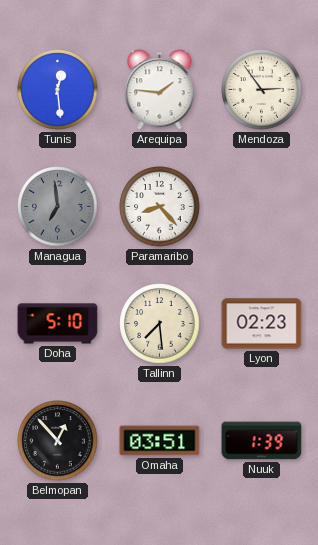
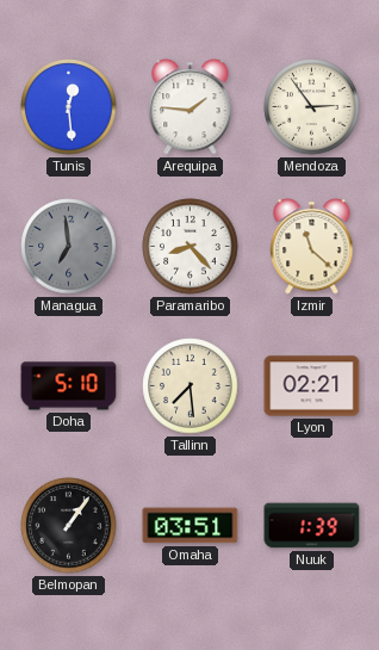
Izmir: none -> 11:22 (312, 247)
Lyon: 02:23 -> 02:21 (312, 386)
Belmopan: 12:53 -> 1:06 (69, 526)
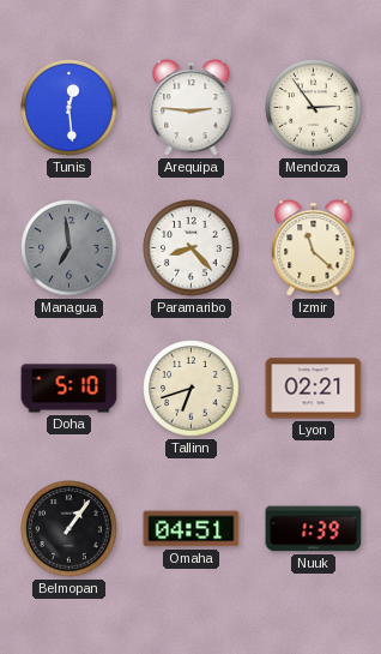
Arequipa: 1:46 -> 2:46 (192, 108)
Tallinn: 7:29 -> 6:42 (192, 389)
Omaha: 03:51 -> 04:51 (192, 529)
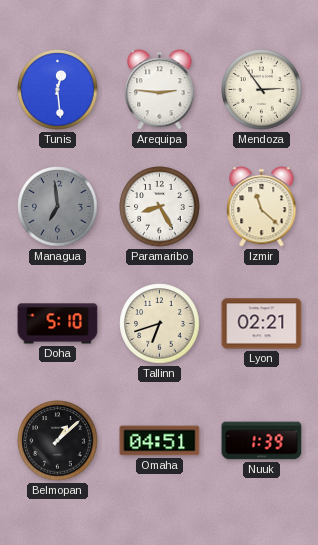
Paramaribo: 8:23 -> 8:25 (160, 207)
Belmopan: 1:06 -> 1:08 (58, 441)
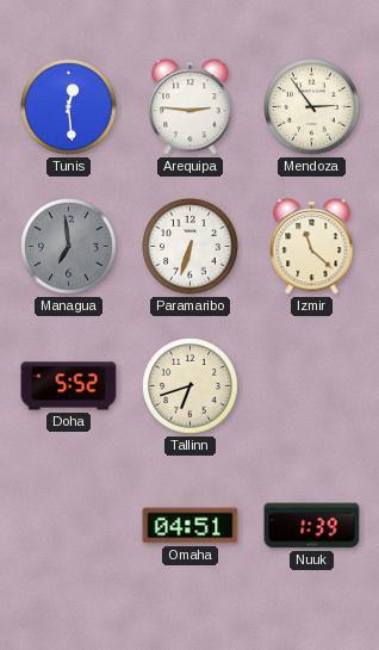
Paramaribo: 8:25 -> 6:33 (191, 247)
Doha: 5:10 -> 5:52 (69, 386)
Lyon: 02:21 -> none (262, 324)
Belmopan: 1:08 -> none (58, 441)
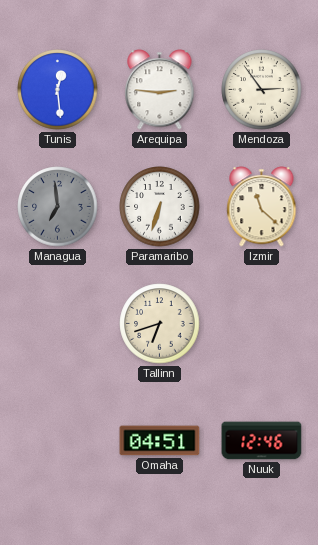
Doha: 5:52 -> none (69, 386)
Nuuk: 1:39 -> 12:46 (262, 441)
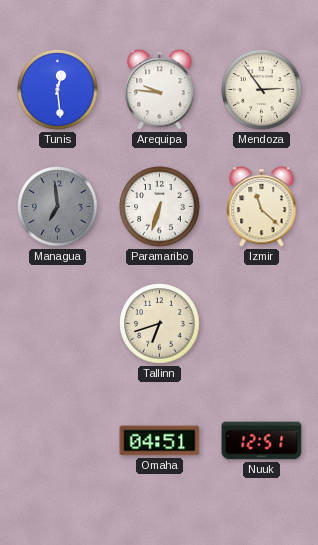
Arequipa: 2:46 -> 9:46 (160, 90)
Nuuk: 12:46 -> 12:51 (262, 441)
